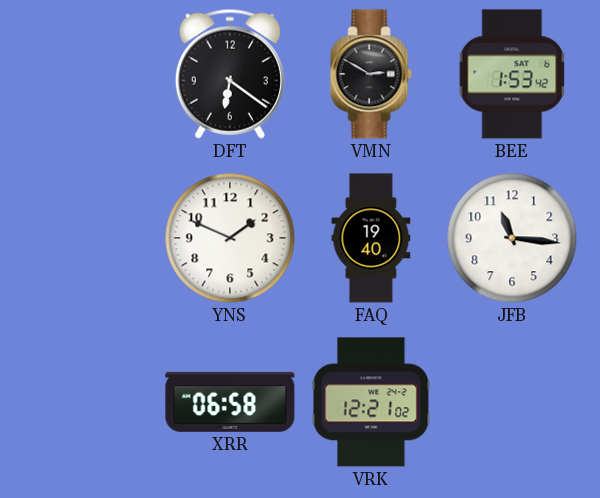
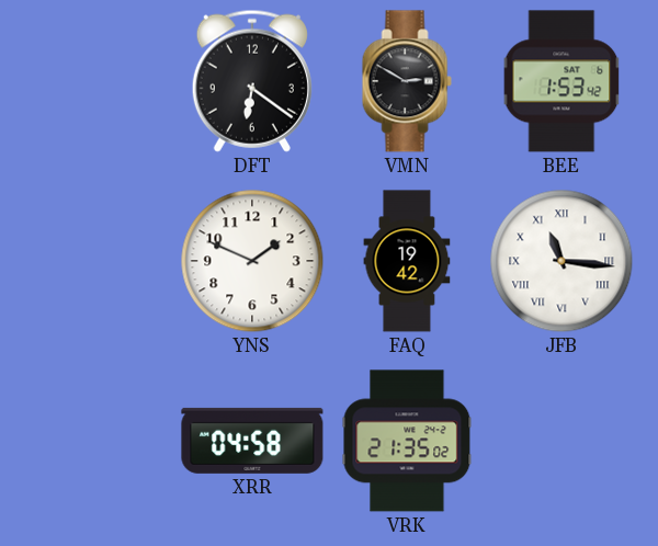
FAQ: 19:40 -> 19:42 (407, 261)
JFB numerals: Arabic -> Roman (561, 261)
XRR: 06:58 -> 04:58 (252, 441)
VRK: 12:21 -> 21:35 (407, 441)
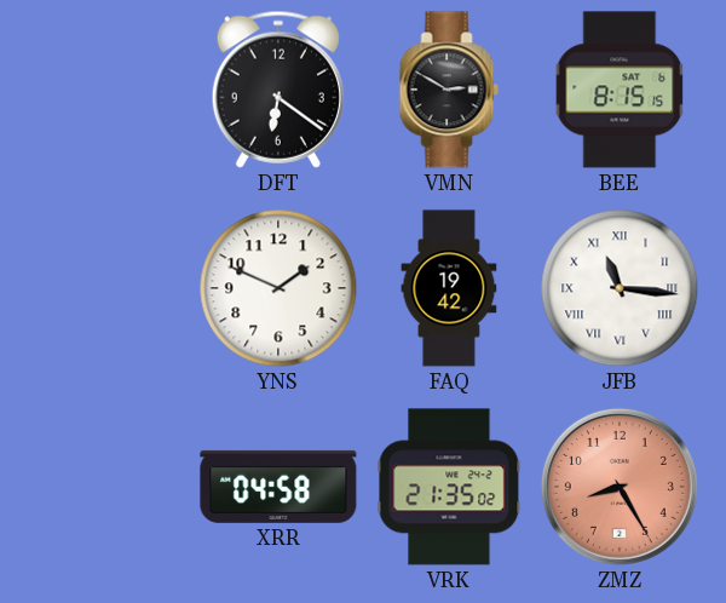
BEE: 1:53 -> 8:15 (620, 90)
ZMZ: none -> 8:25 (620, 487)
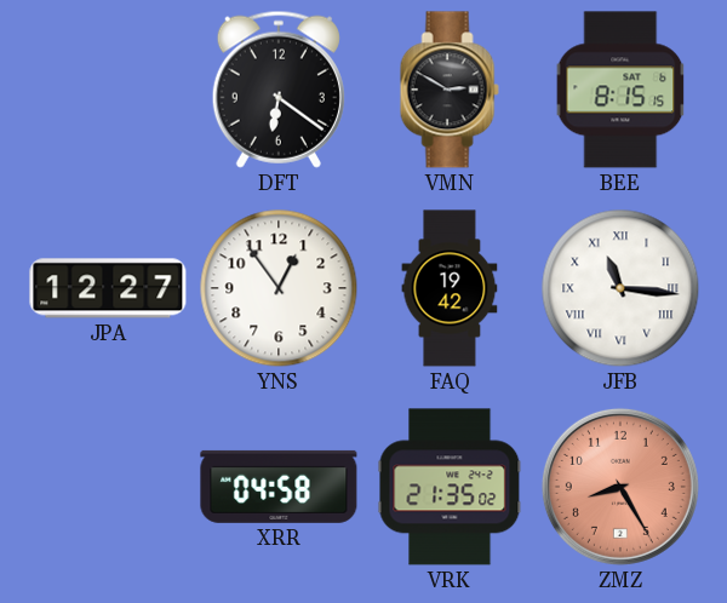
JPA: none -> 12:27 (108, 288)
YNS: 1:49 -> 12:54 (279, 288)
